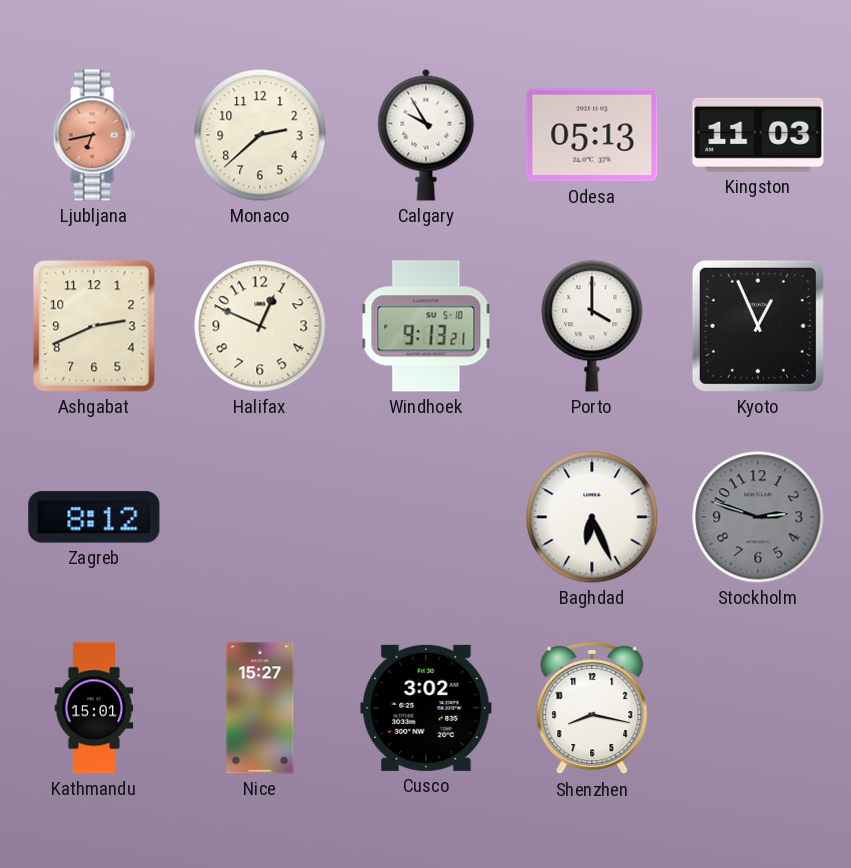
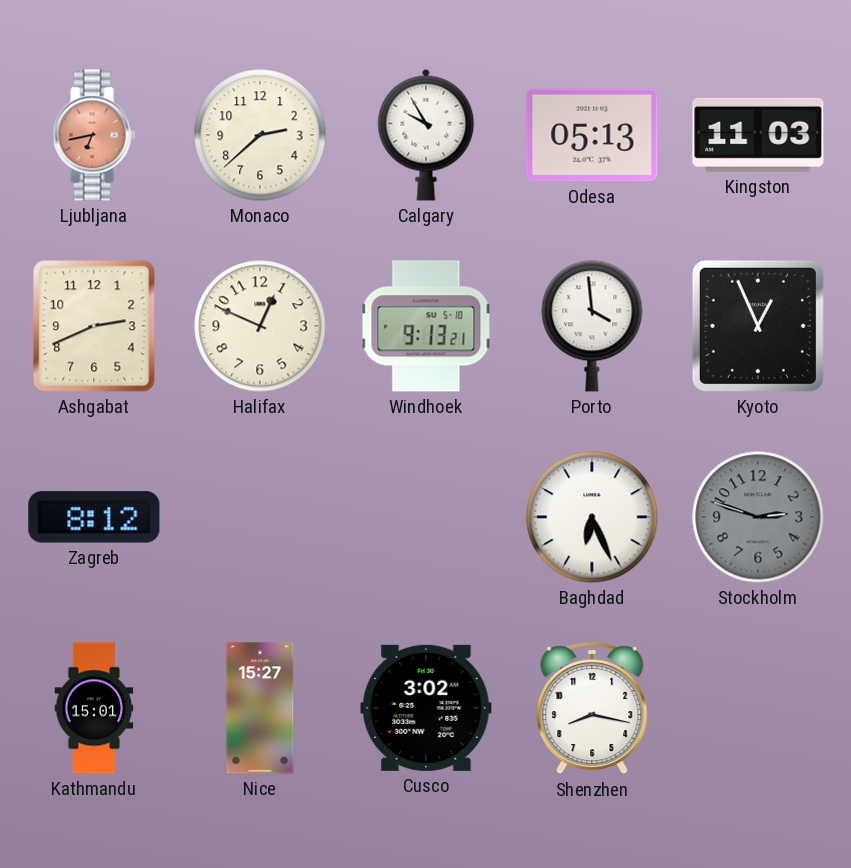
Porto: 4:00 -> 3:59 (592, 326)
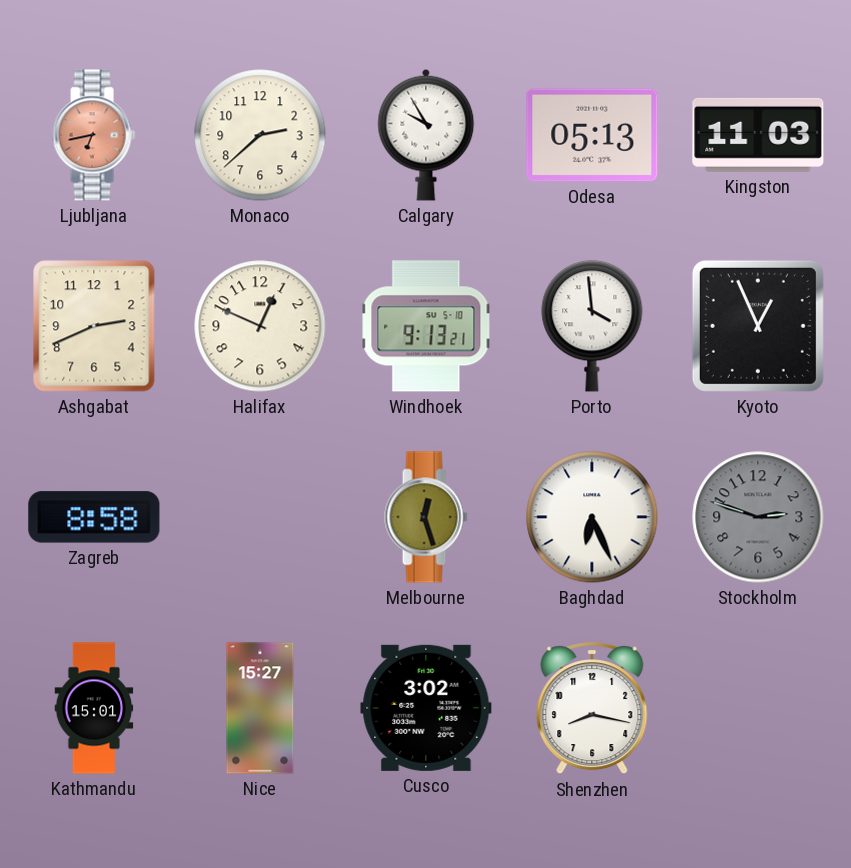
Zagreb: 8:12 -> 8:58 (94, 517)
Melbourne: none -> 12:27 (426, 517)
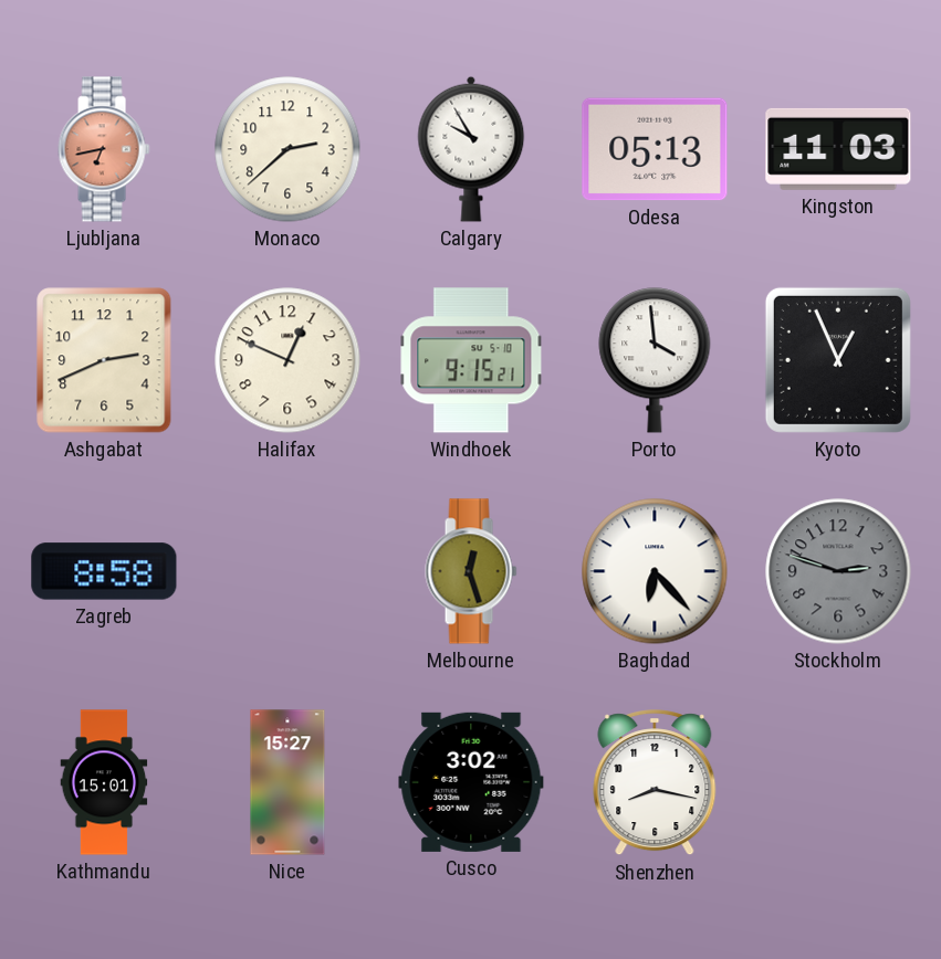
Windhoek: 9:13 -> 9:15 (471, 360)
Baghdad: 6:26 -> 6:23 (655, 571)
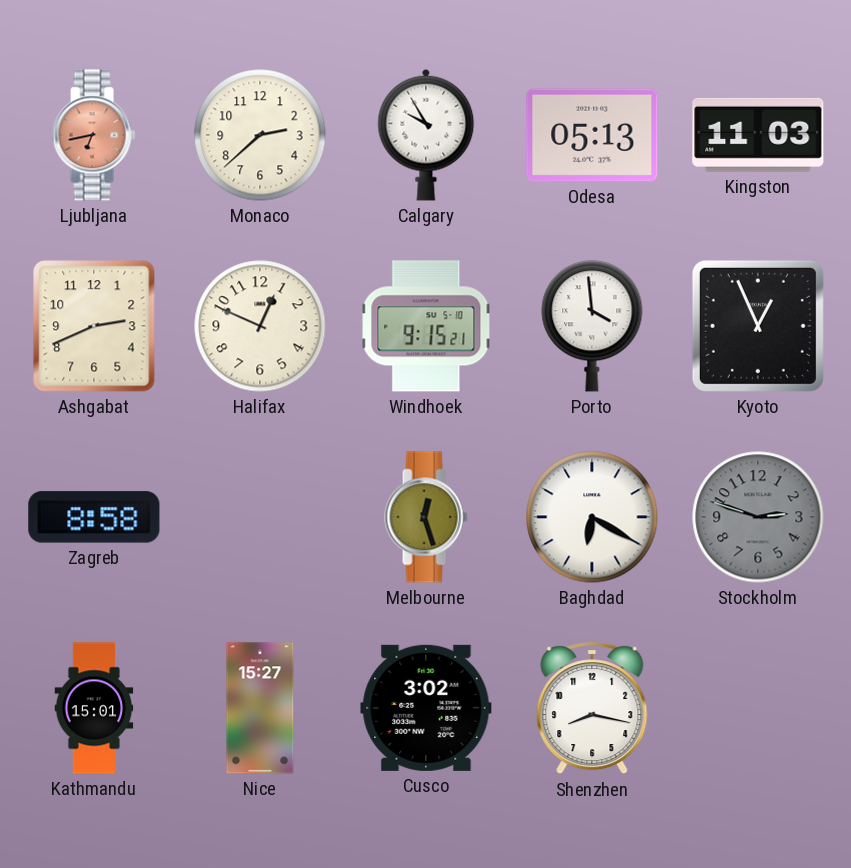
Baghdad: 6:23 -> 6:20 (592, 517)
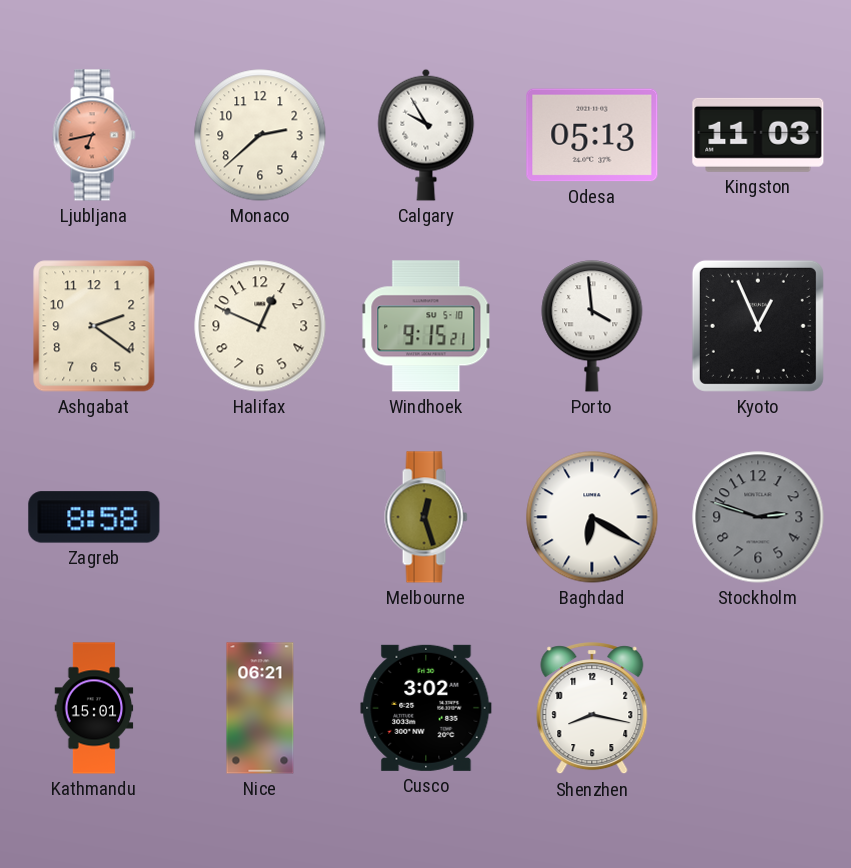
Ashgabat: 2:41 -> 2:21 (94, 326)
Nice: 15:27 -> 06:21 (260, 708)
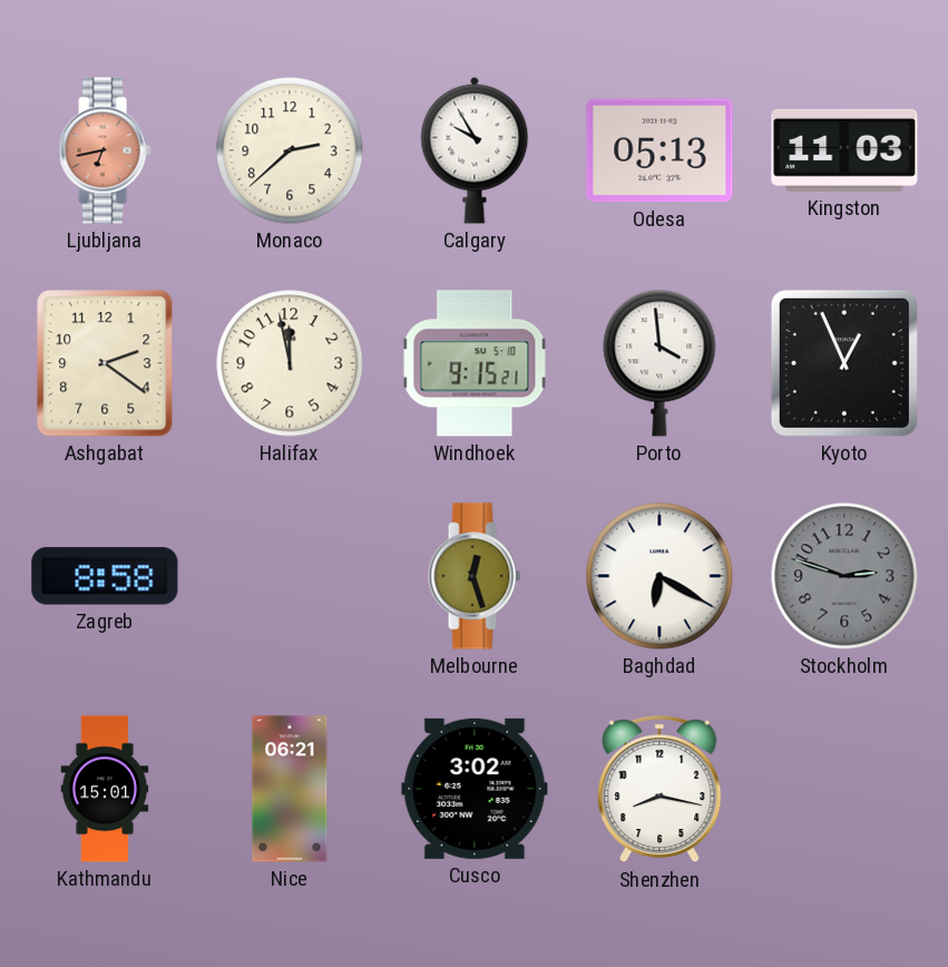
Halifax: 12:49 -> 11:58 (290, 363)
